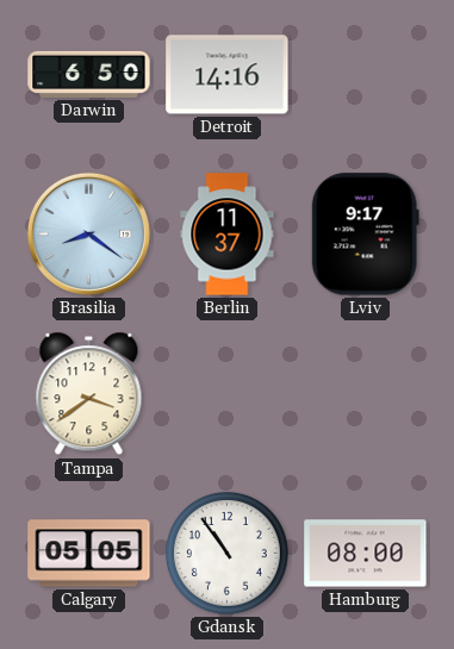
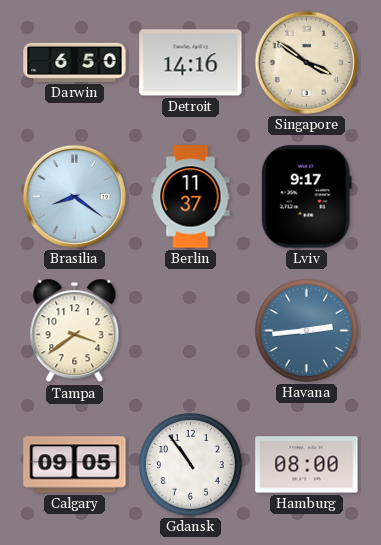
Singapore: none -> 3:51 (306, 62)
Havana: none -> 2:44 (307, 331)
Calgary: 05:05 -> 09:05 (75, 465)
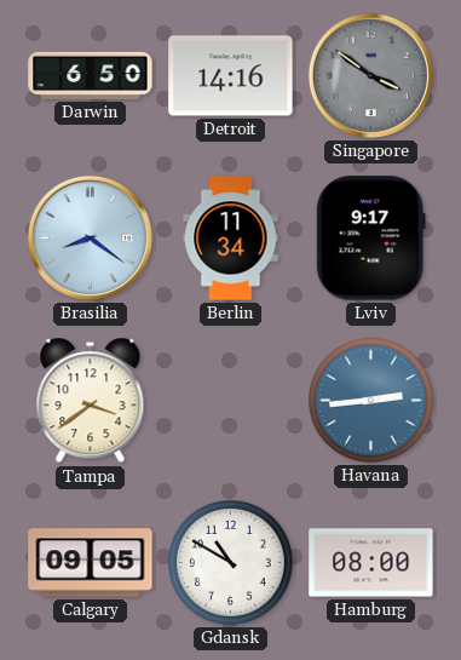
Singapore dial: cream -> grey (370, 75)
Berlin: 11:37 -> 11:34 (231, 239)
Gdansk: 10:54 -> 10:50 (231, 563)
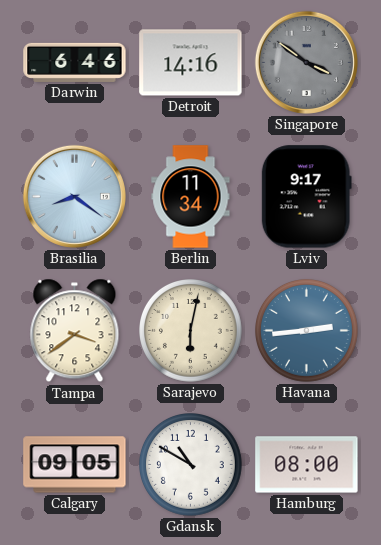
Darwin: 6:50 -> 6:46 (75, 62)
Sarajevo: none -> 6:02 (191, 331)
